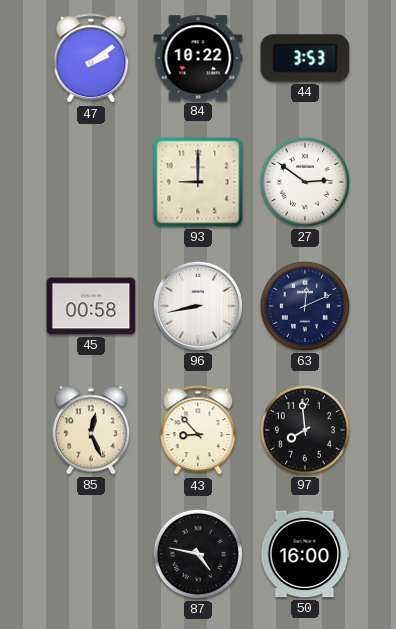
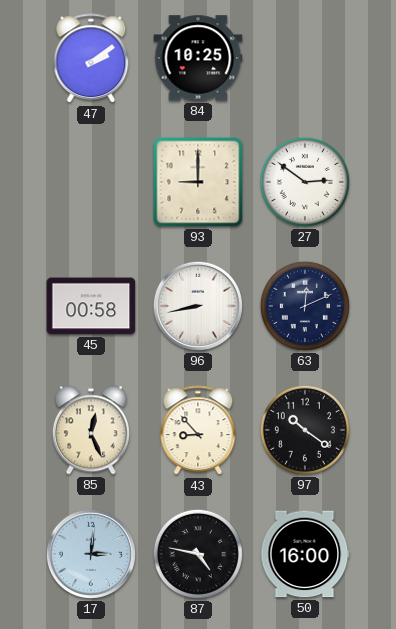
84: 10:22 -> 10:25 (198, 58)
44: 3:53 -> none (305, 58)
97: 7:59 -> 10:21 (305, 430)
17: none -> 3:01 (91, 554)
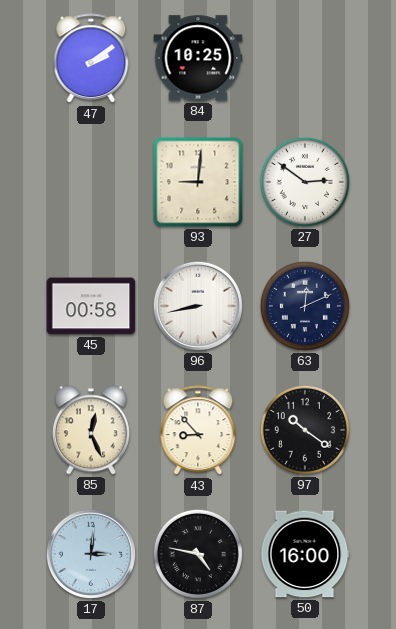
93: 9:00 -> 9:01 (198, 182)
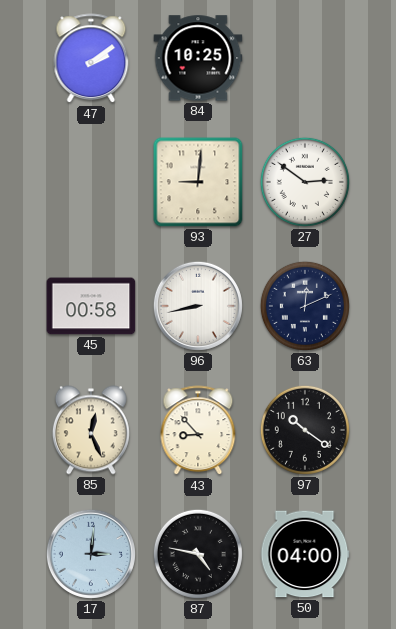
50: 16:00 -> 04:00 (305, 554)
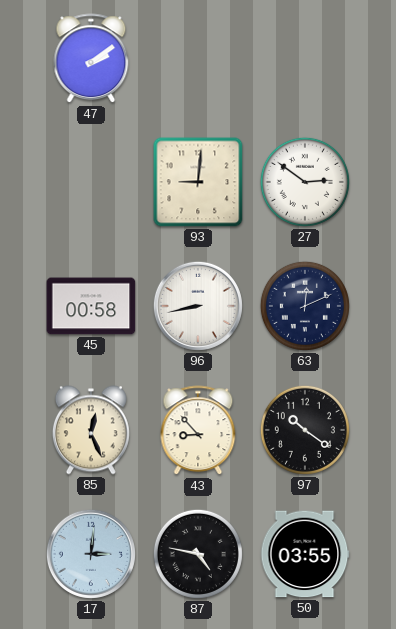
84: 10:25 -> none (198, 58)
50: 04:00 -> 03:55 (305, 554)
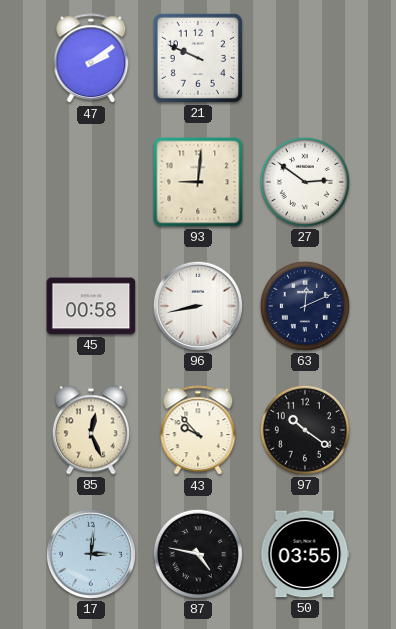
21: none -> 9:49 (198, 58)
43: 8:53 -> 9:53 (198, 431)
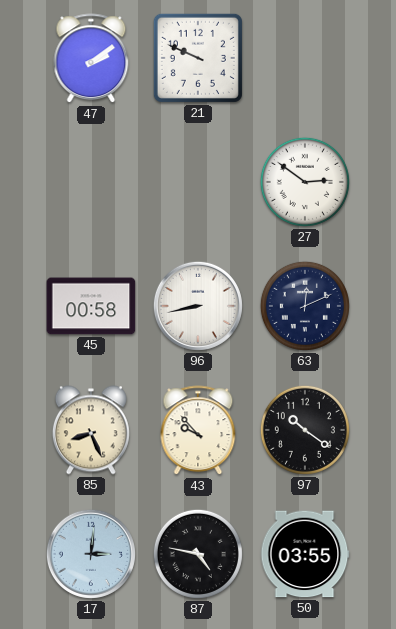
93: 9:01 -> none (198, 182)
85: 12:26 -> 8:26 (91, 430)
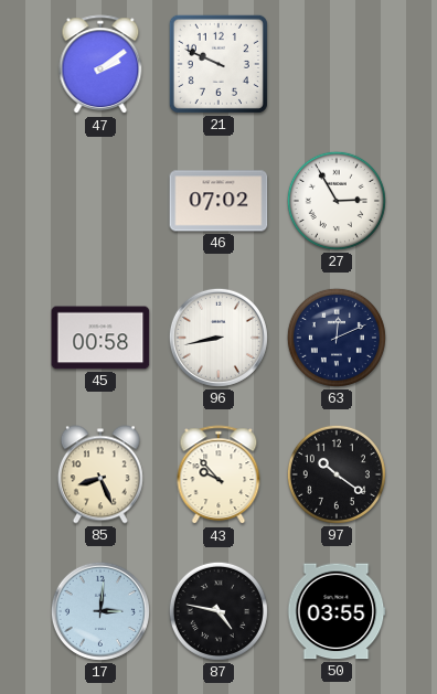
46: none -> 07:02 (218, 201)
27: 2:51 -> 2:55 (337, 201)
